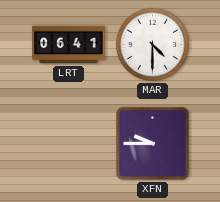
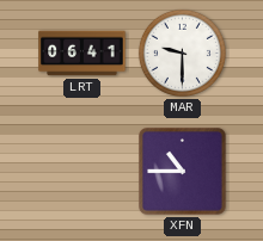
MAR: 4:30 -> 9:30 (182, 52)
XFN: 9:45 -> 10:45 (183, 172)
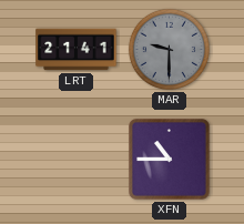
LRT: 06:41 -> 21:41 (77, 50)
MAR dial: white -> grey (169, 49)
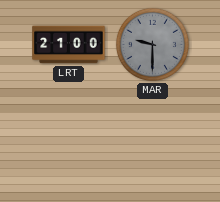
LRT: 21:41 -> 21:00 (69, 45)
XFN: 10:45 -> none (170, 160)
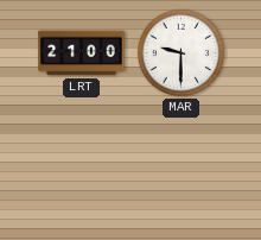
MAR dial: grey -> white (180, 52)
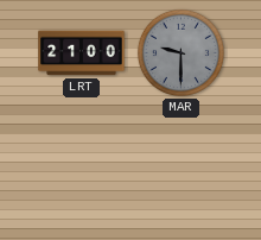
MAR dial: white -> grey (180, 52)
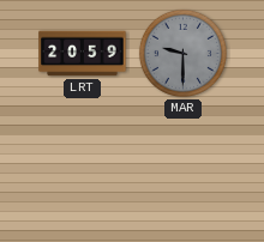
LRT: 21:00 -> 20:59 (83, 54)
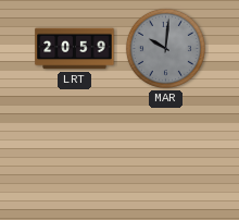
MAR: 9:30 -> 10:01 (165, 48)
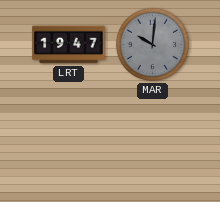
LRT: 20:59 -> 19:47 (69, 45)
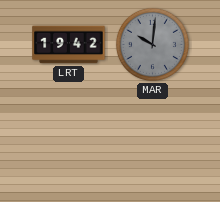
LRT: 19:47 -> 19:42 (69, 45)
